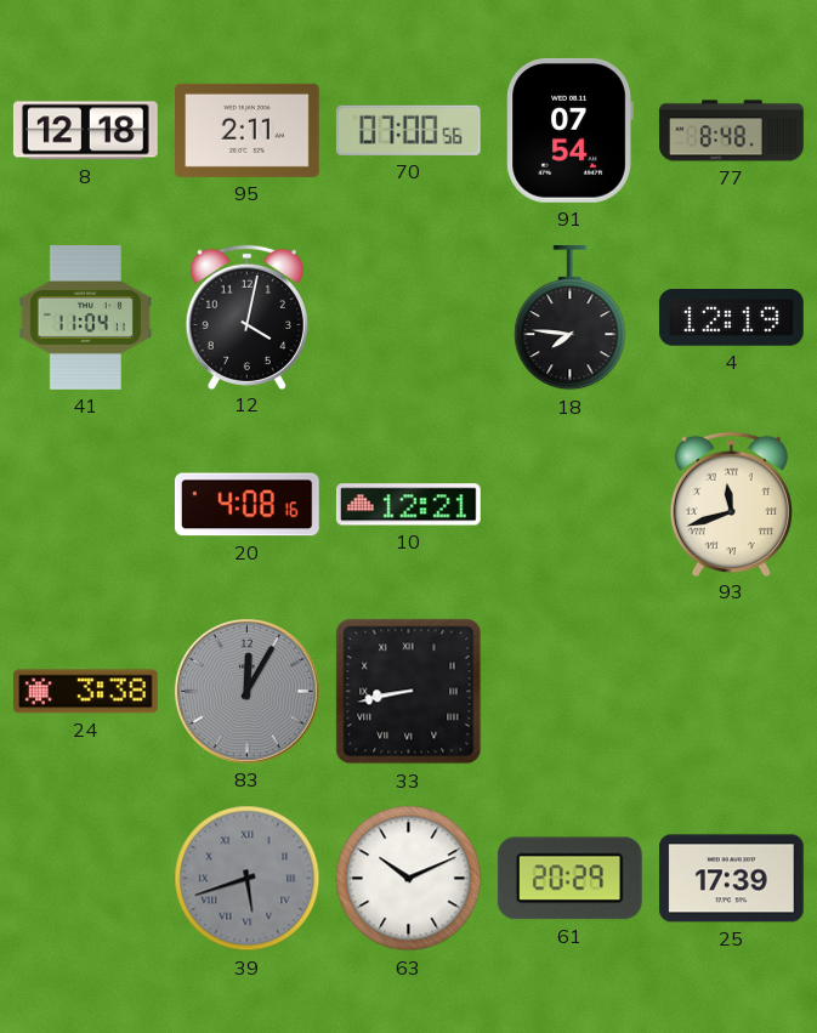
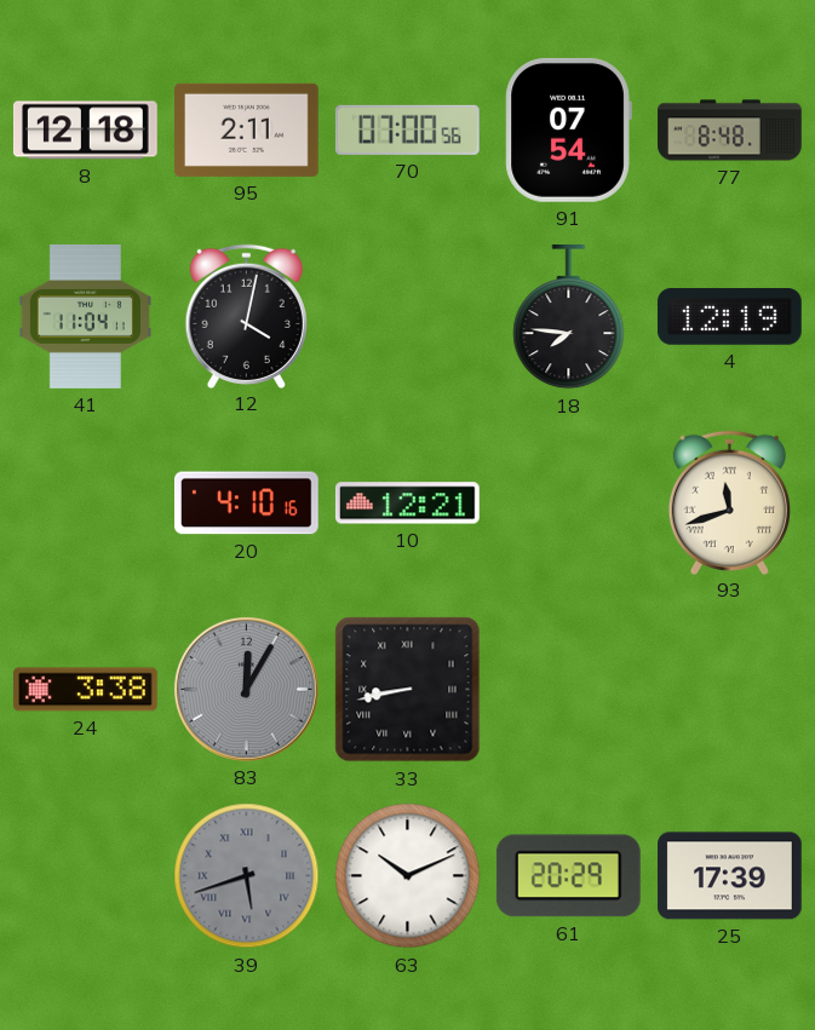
20: 4:08 -> 4:10 (246, 504)
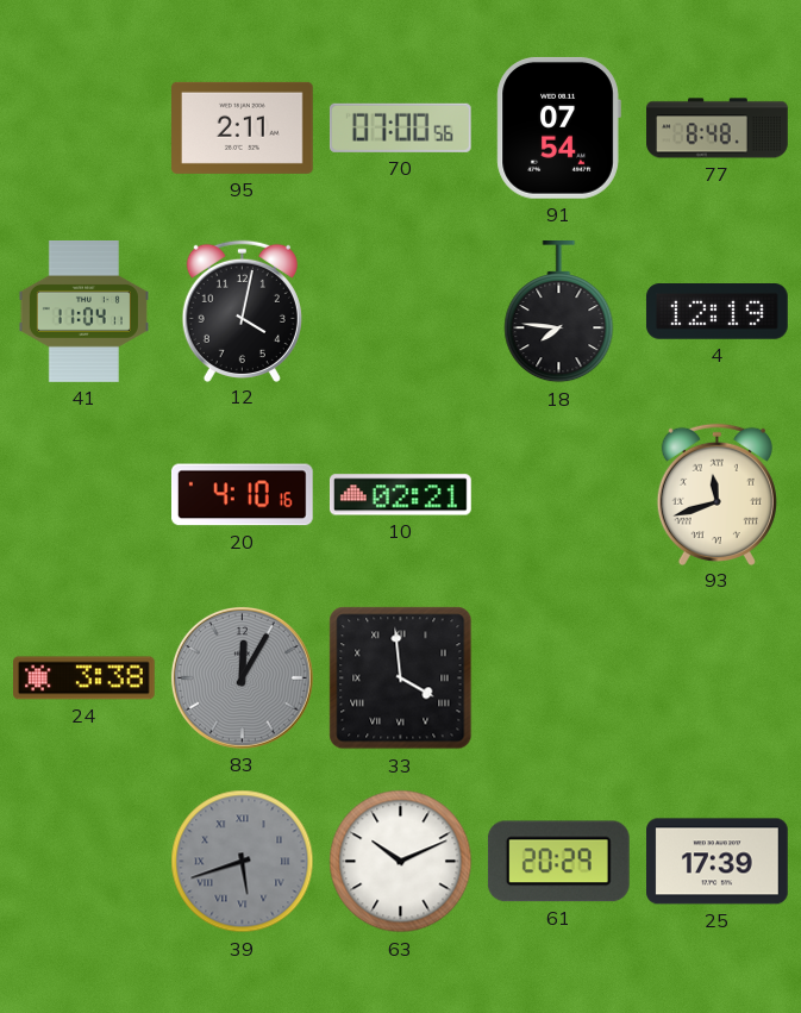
8: 12:18 -> none (85, 131)
10: 12:21 -> 02:21 (400, 495)
33: 8:43 -> 3:59 (401, 679)
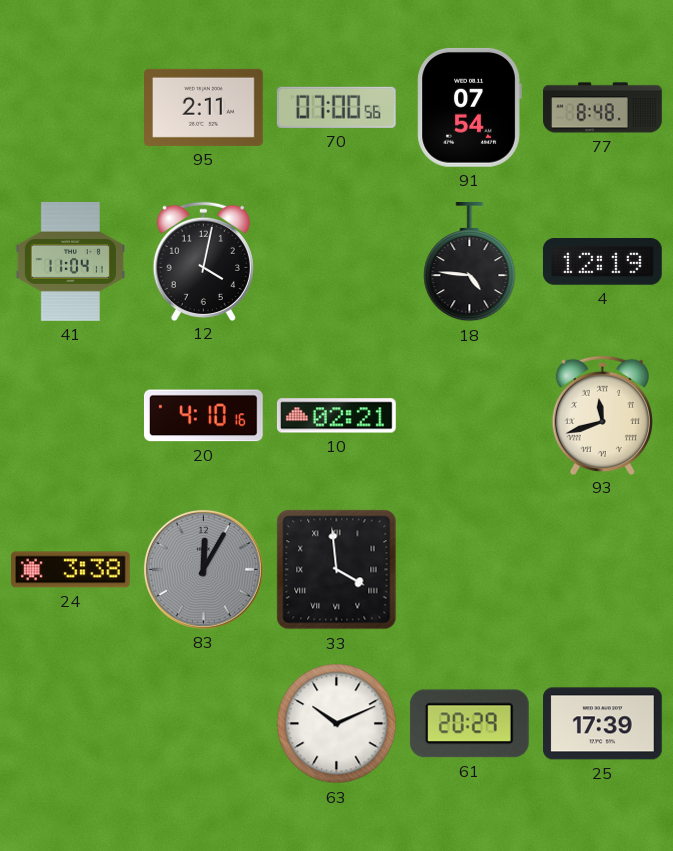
18: 7:46 -> 4:46 (470, 263)
39: 5:42 -> none (243, 862)
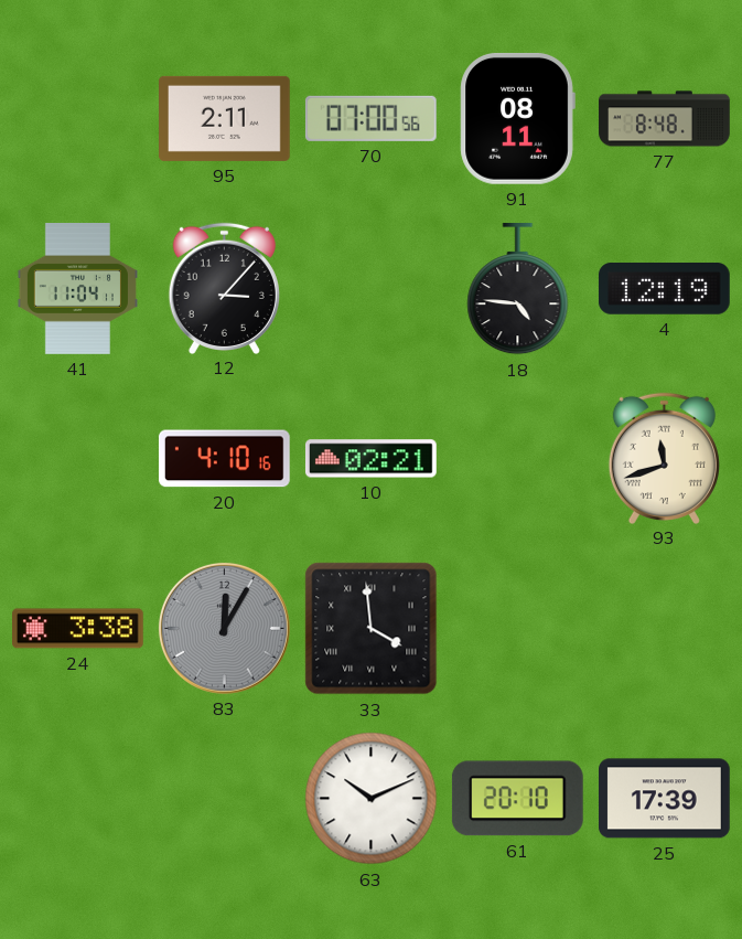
91: 07:54 -> 08:11 (517, 118)
12: 4:02 -> 3:07 (224, 288)
61: 20:29 -> 20:10 (517, 799)
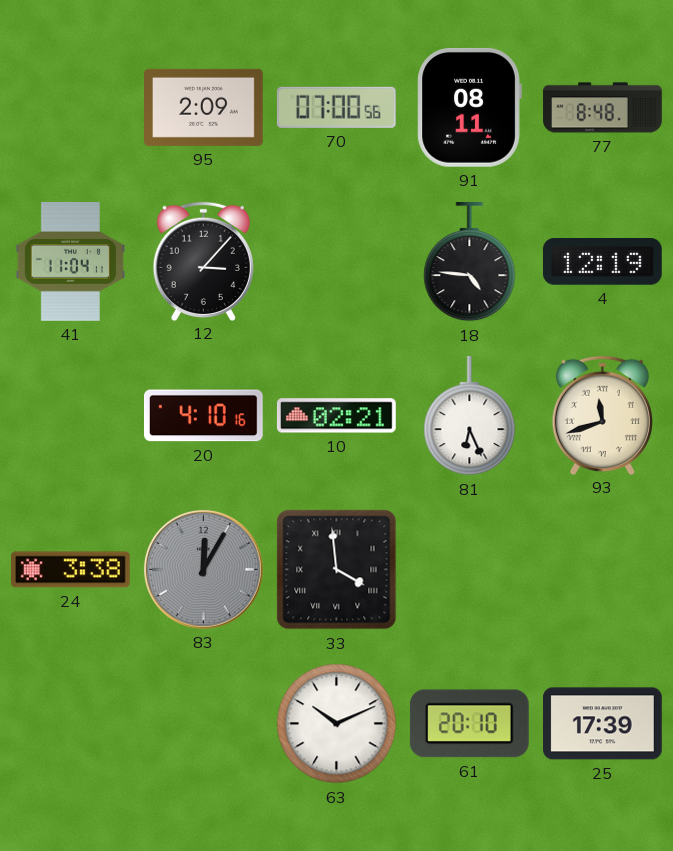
95: 2:11 -> 2:09 (204, 107)
81: none -> 6:26 (470, 417)
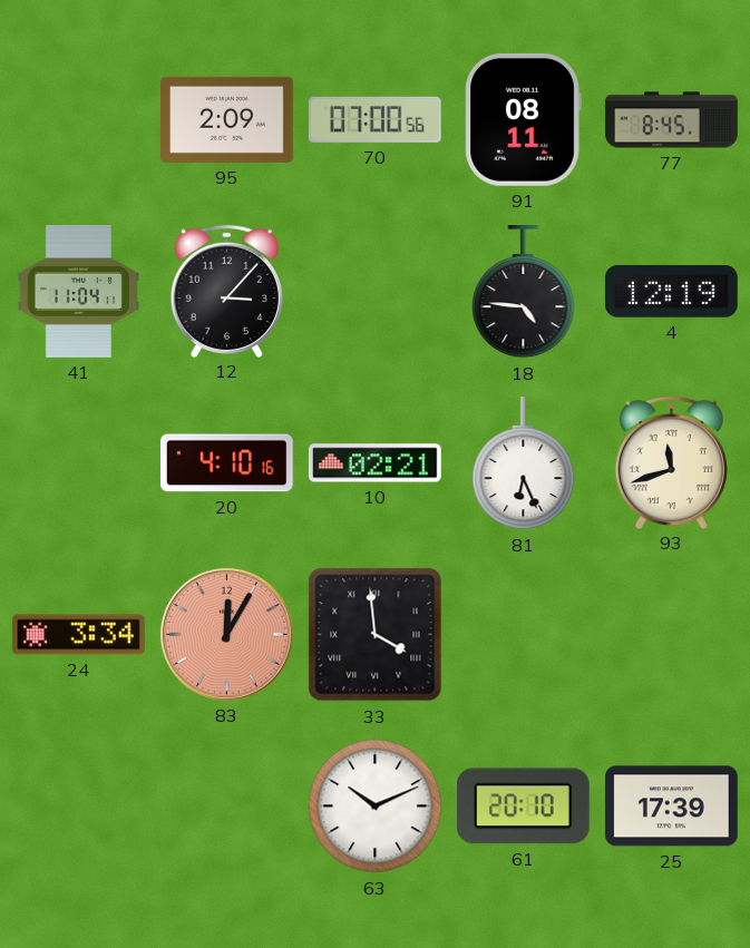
77: 8:48 -> 8:45 (672, 120)
24: 3:38 -> 3:34 (79, 635)
83 dial: grey -> salmon (226, 634)
